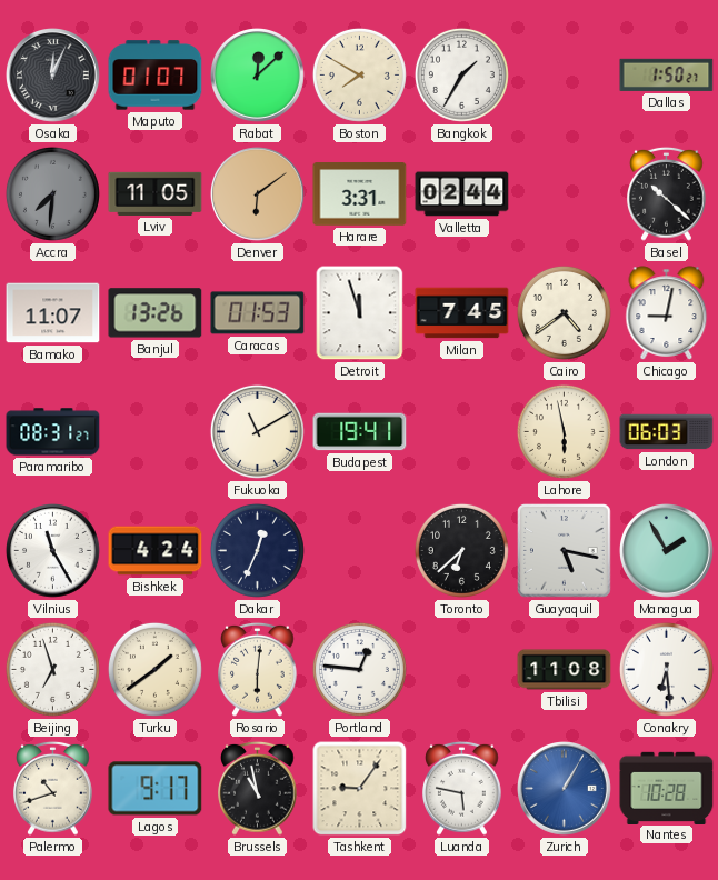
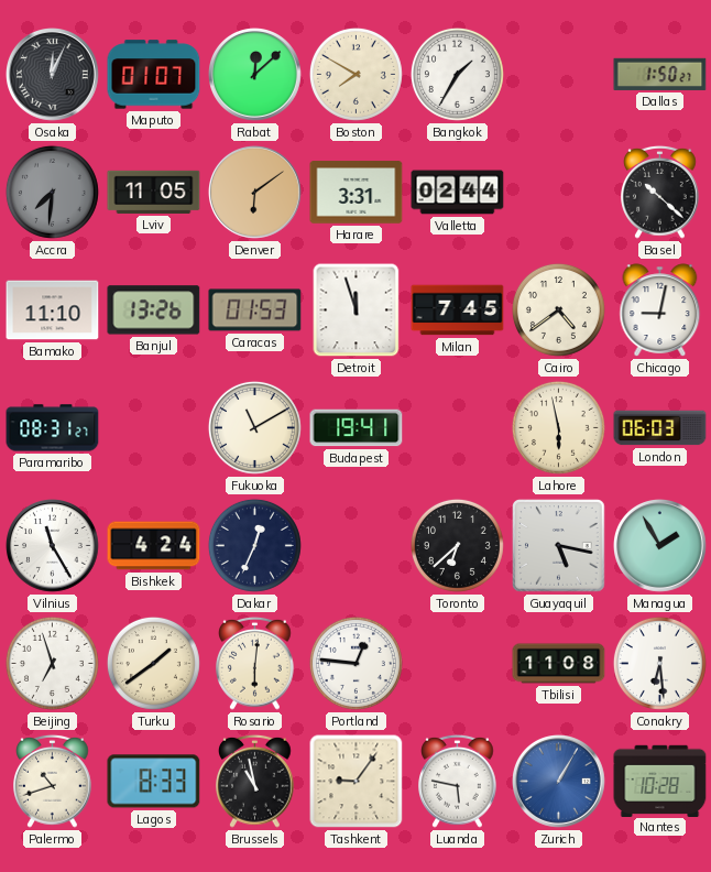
Bamako: 11:07 -> 11:10 (53, 310)
Lagos: 9:17 -> 8:33 (154, 782)
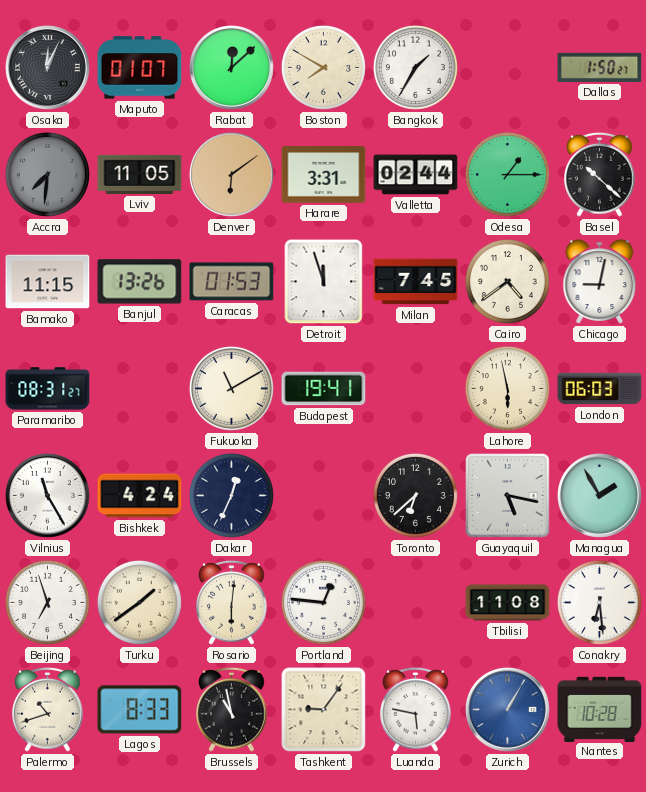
Odesa: none -> 1:15 (507, 174)
Bamako: 11:10 -> 11:15 (48, 282)
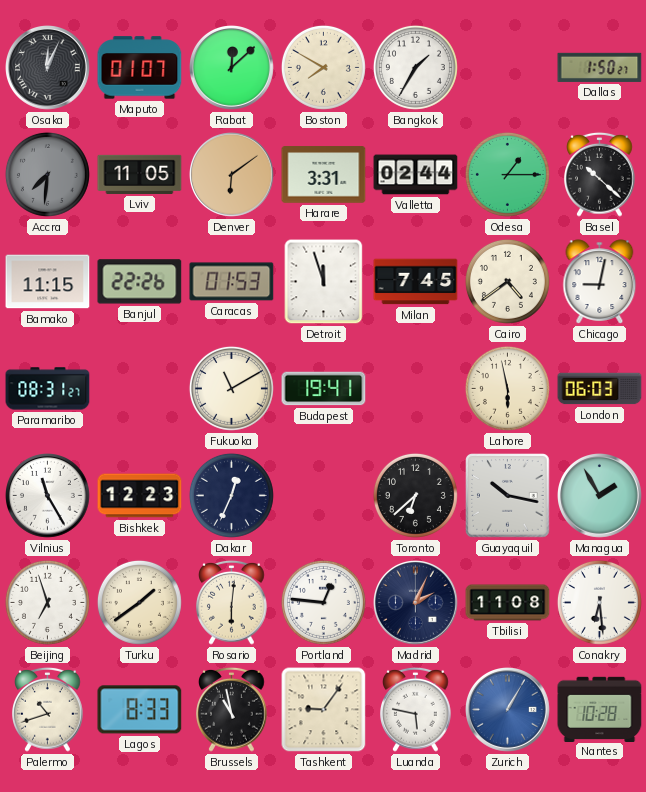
Banjul: 13:26 -> 22:26 (140, 282)
Bishkek: 4:24 -> 12:23 (140, 496)
Guayaquil: 5:17 -> 10:17 (508, 496)
Madrid: none -> 2:04 (416, 603)
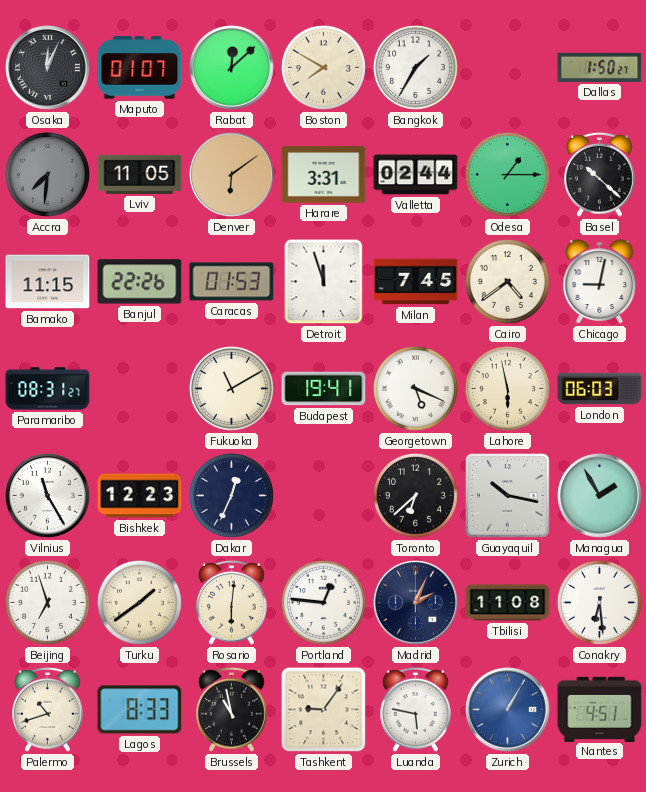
Georgetown: none -> 5:19 (415, 388)
Nantes: 10:28 -> 4:51 (600, 709)
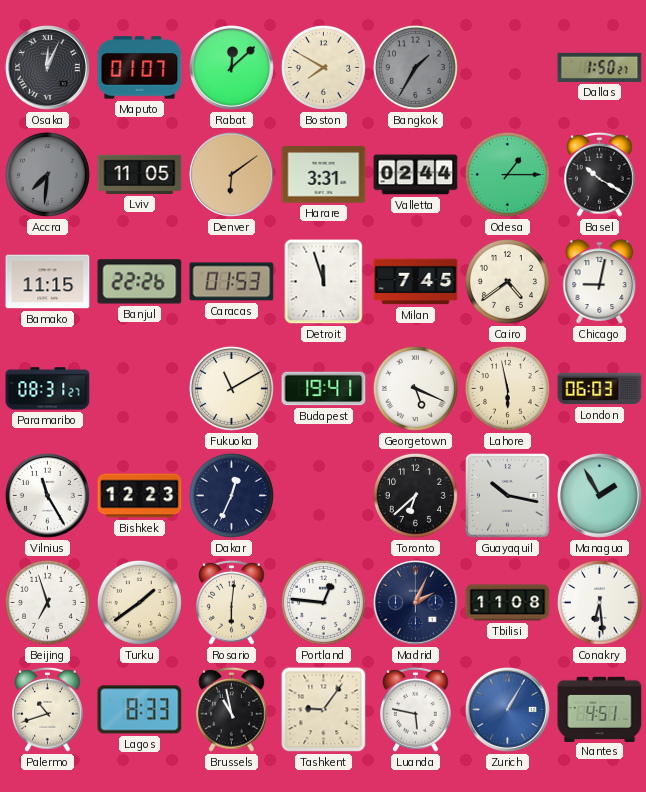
Bangkok dial: white -> grey (415, 67)
Basel: 10:22 -> 10:20 (600, 174)
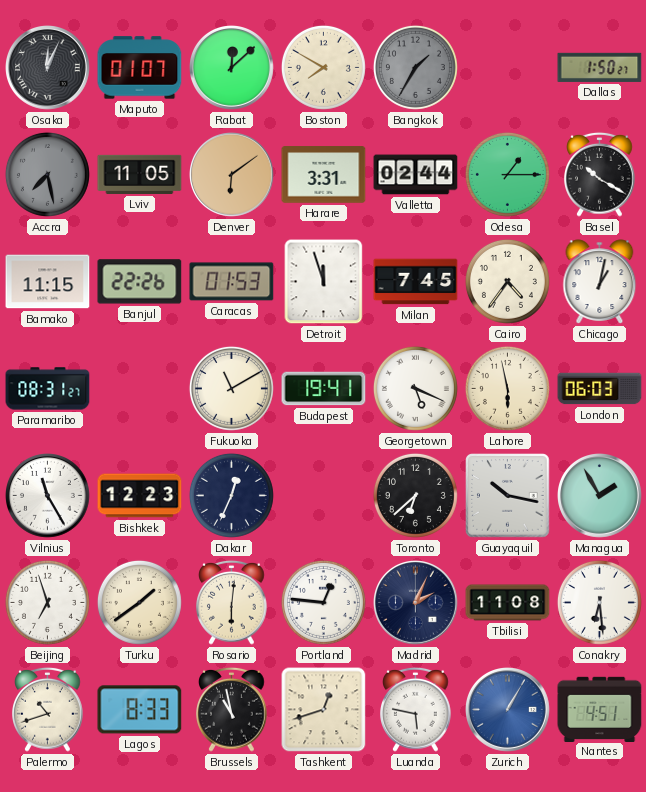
Accra: 7:31 -> 7:28 (47, 174)
Cairo: 4:39 -> 4:36 (507, 281)
Chicago: 9:02 -> 1:02 (600, 282)
Tashkent: 9:06 -> 12:42 (324, 710)
